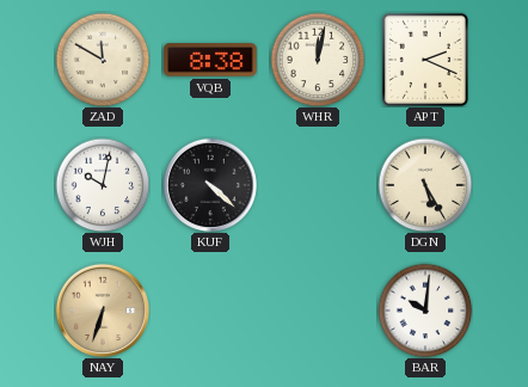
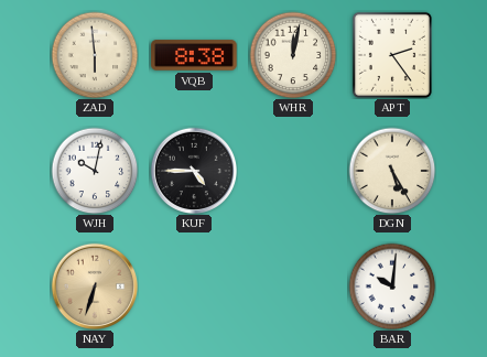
ZAD: 11:50 -> 5:59 (95, 55)
APT: 2:19 -> 2:24 (392, 55)
KUF: 4:22 -> 4:45 (194, 171)
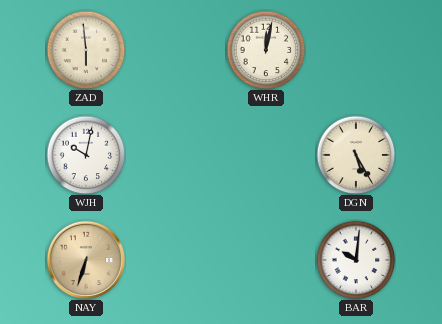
VQB: 8:38 -> none (194, 55)
APT: 2:24 -> none (392, 55)
KUF: 4:45 -> none (194, 171)
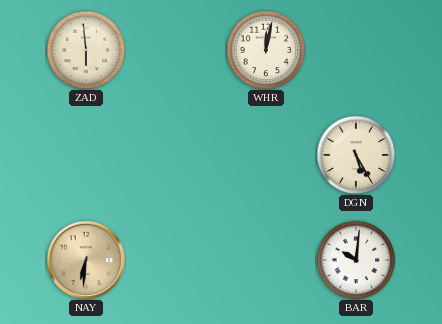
WJH: 10:02 -> none (86, 155)
NAY: 6:33 -> 6:31 (86, 260)
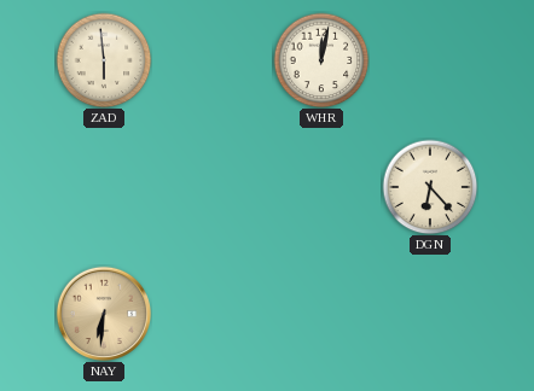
DGN: 5:25 -> 6:23 (430, 187)
BAR: 10:01 -> none (356, 260)
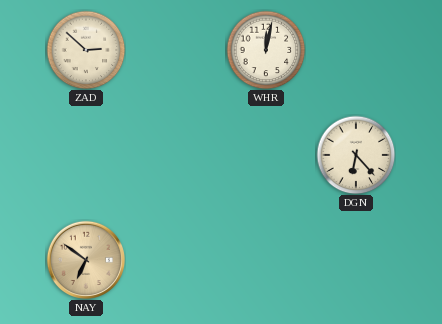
ZAD: 5:59 -> 2:52 (86, 50)
NAY: 6:31 -> 6:51 (86, 260)
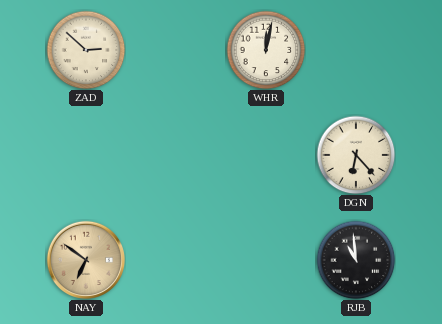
RJB: none -> 10:59 (356, 260)
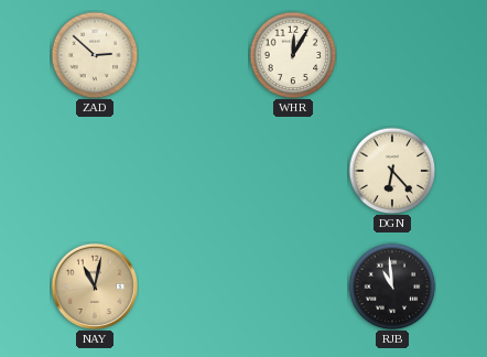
WHR: 12:02 -> 12:05 (293, 55)
NAY: 6:51 -> 11:02 (95, 286)
